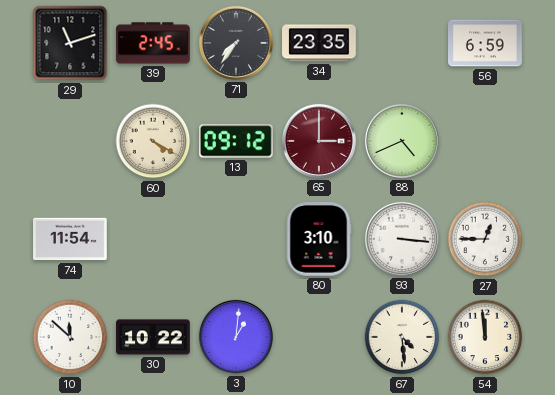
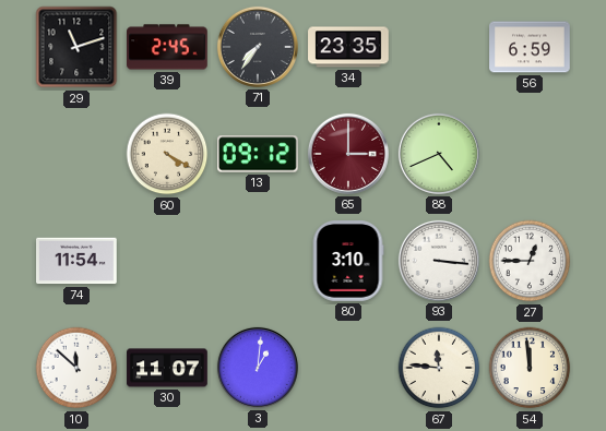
30: 10:22 -> 11:07 (167, 368)
67: 4:29 -> 11:46 (439, 368)
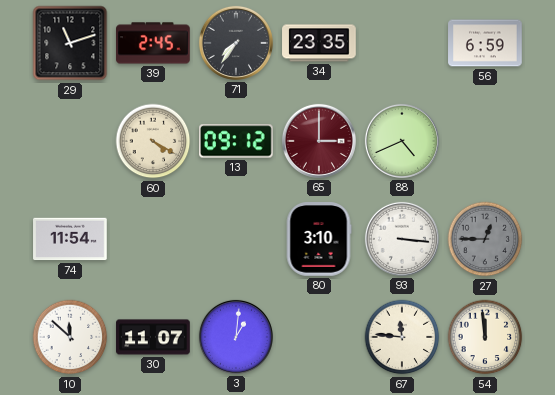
27 dial: white -> grey (485, 239)
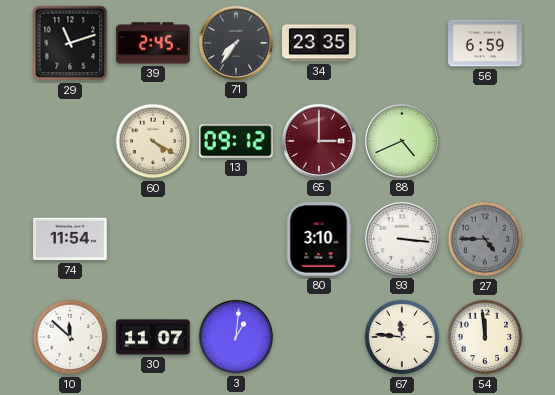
27: 12:45 -> 4:45 (485, 239)
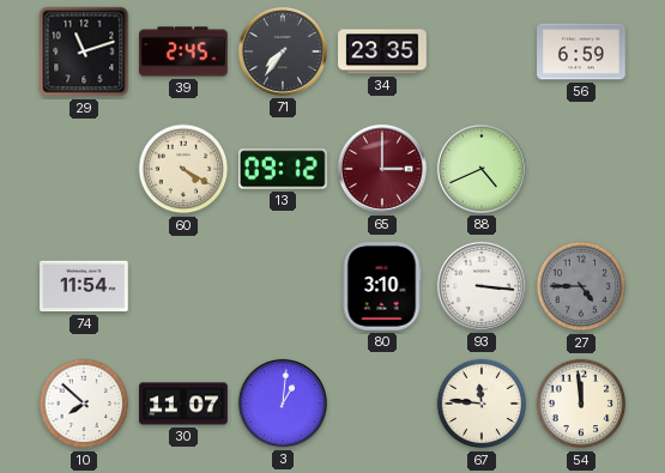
10: 11:52 -> 7:52 (84, 404)
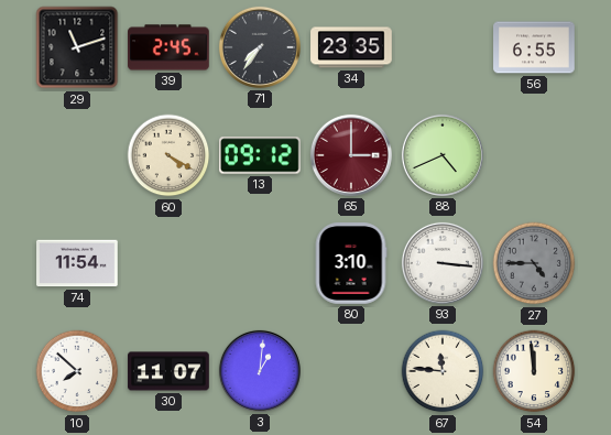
56: 6:59 -> 6:55 (534, 47)
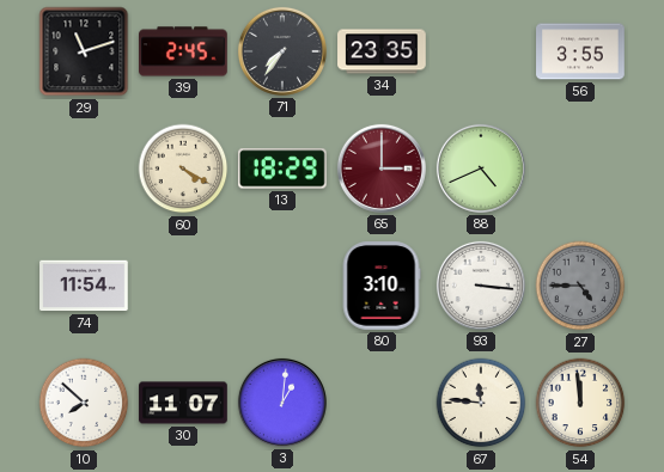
56: 6:55 -> 3:55 (580, 51)
13: 09:12 -> 18:29 (284, 168)
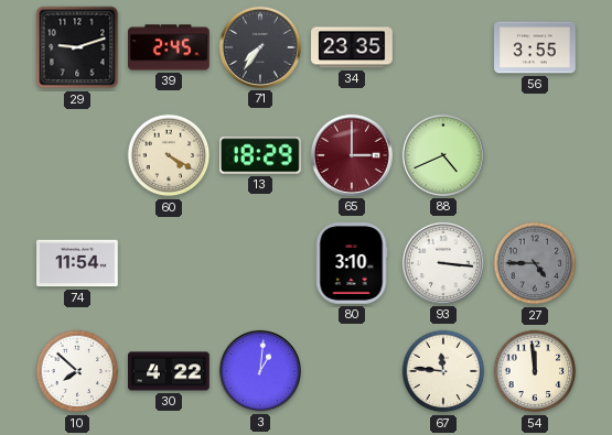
29: 11:12 -> 9:12 (77, 47)
30: 11:07 -> 4:22 (169, 371)
